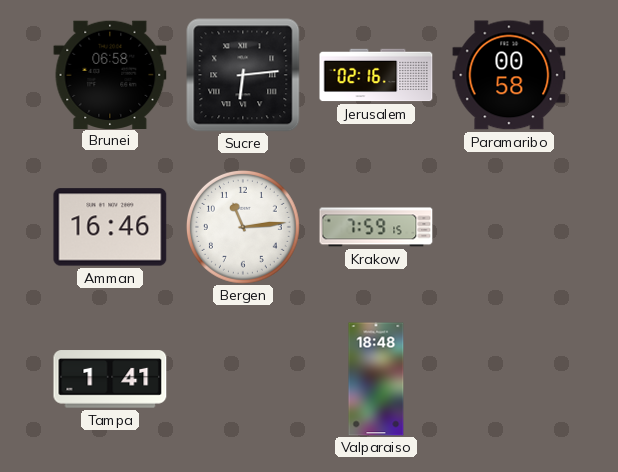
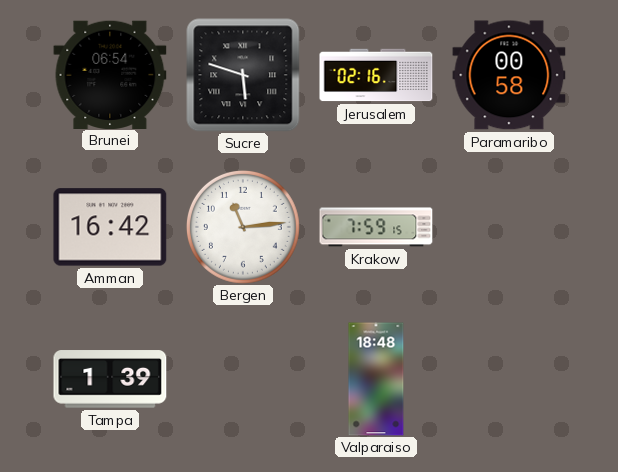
Brunei: 06:58 -> 06:54 (110, 74)
Sucre: 6:14 -> 5:48 (243, 75)
Amman: 16:46 -> 16:42 (110, 227)
Tampa: 1:41 -> 1:39 (110, 379)
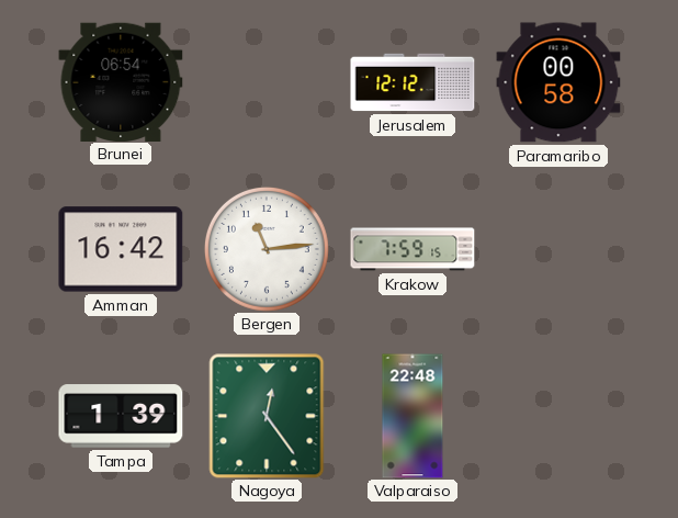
Sucre: 5:48 -> none (243, 75)
Jerusalem: 02:16 -> 12:12 (413, 82)
Nagoya: none -> 12:24 (267, 416)
Valparaiso: 18:48 -> 22:48 (413, 416)
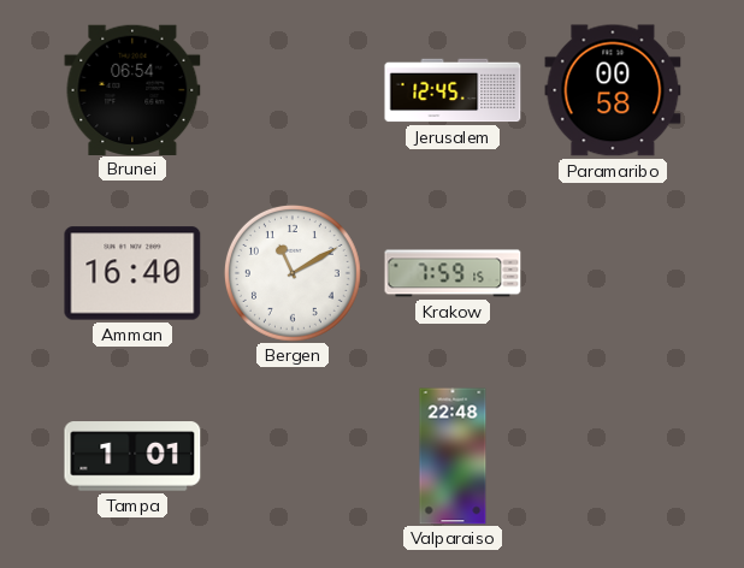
Jerusalem: 12:12 -> 12:45 (453, 90)
Amman: 16:42 -> 16:40 (132, 273)
Bergen: 11:14 -> 11:10 (293, 273)
Tampa: 1:39 -> 1:01 (132, 456)
Nagoya: 12:24 -> none (267, 416)
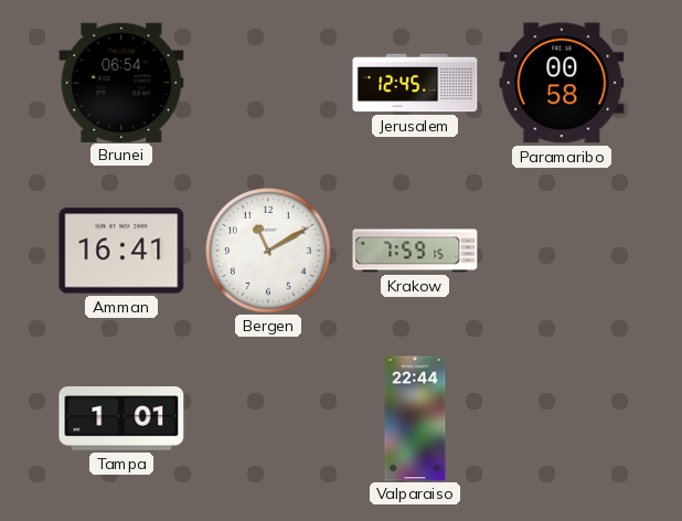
Amman: 16:40 -> 16:41 (121, 251)
Valparaiso: 22:48 -> 22:44 (415, 418)
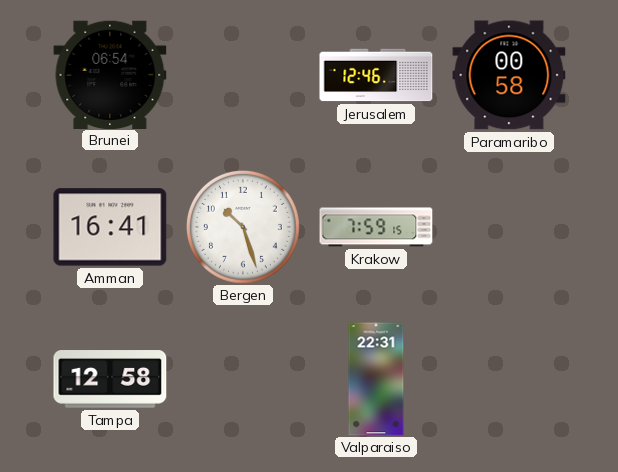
Jerusalem: 12:45 -> 12:46 (376, 75)
Bergen: 11:10 -> 10:27 (243, 227)
Tampa: 1:01 -> 12:58 (110, 379)
Valparaiso: 22:44 -> 22:31 (376, 379)
